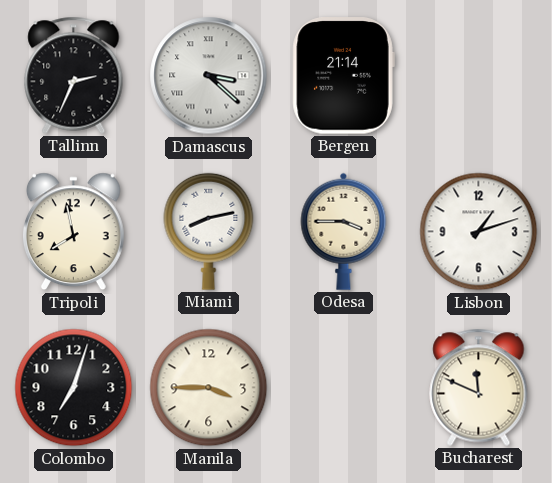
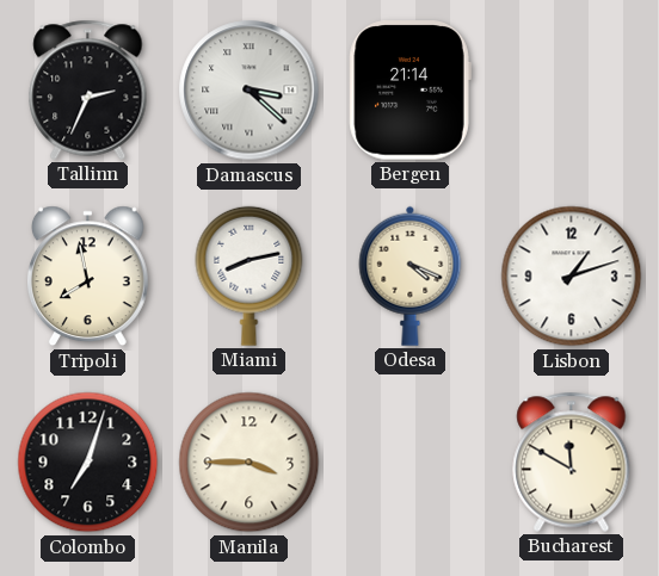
Odesa: 3:45 -> 4:19 (411, 275)
Bucharest: 11:49 -> 11:50 (572, 462)
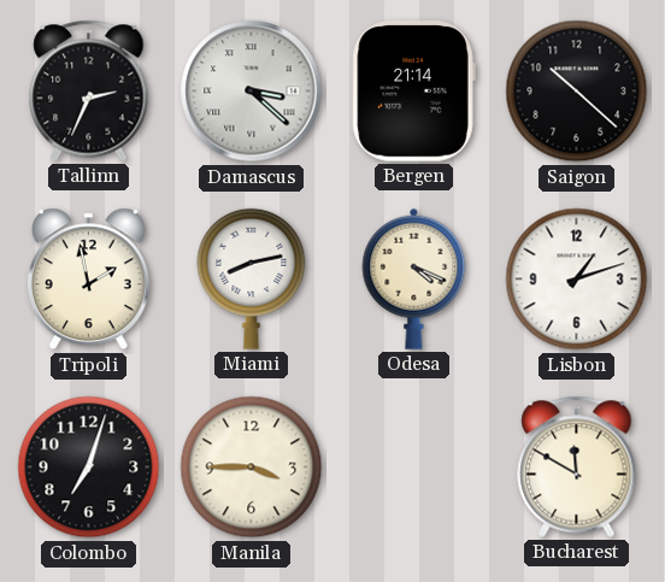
Saigon: none -> 10:22 (577, 92)
Tripoli: 7:58 -> 1:58 (88, 280)
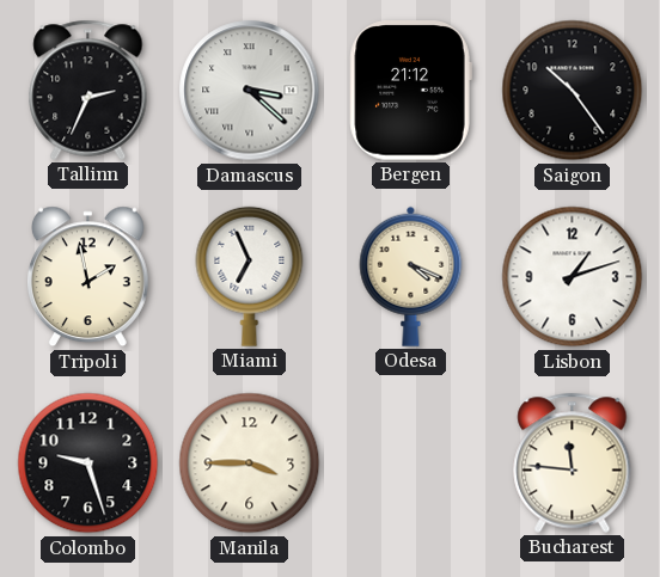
Bergen: 21:14 -> 21:12 (410, 91)
Saigon: 10:22 -> 10:24 (573, 91)
Miami: 8:13 -> 6:56 (250, 276)
Colombo: 7:03 -> 9:27 (88, 464)
Bucharest: 11:50 -> 11:46 (573, 462)
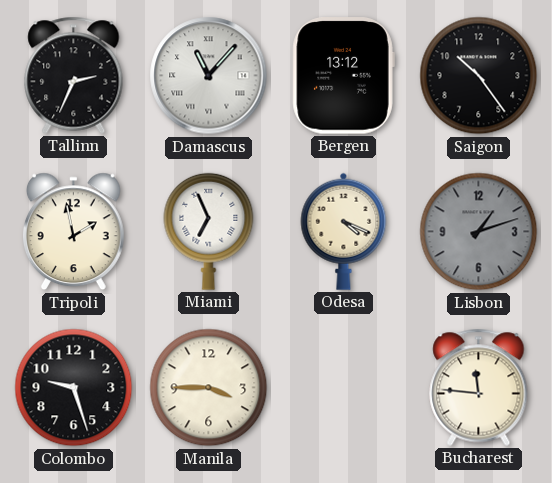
Damascus: 3:22 -> 11:07 (209, 76)
Bergen: 21:12 -> 13:12 (343, 76)
Lisbon dial: white -> grey (479, 232)
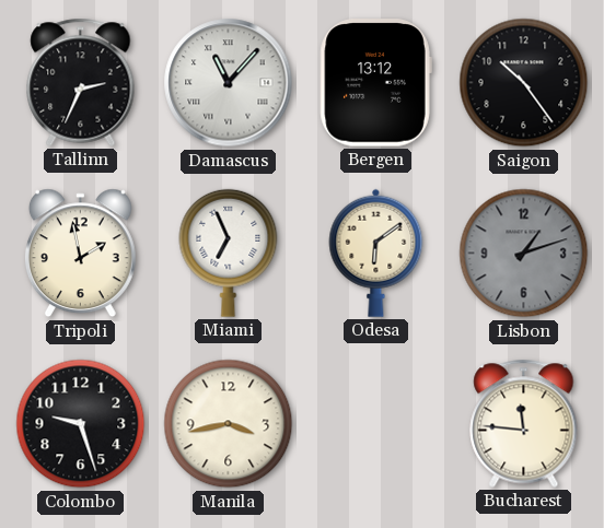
Odesa: 4:19 -> 6:09 (376, 253)
Manila: 3:45 -> 3:43 (229, 424)
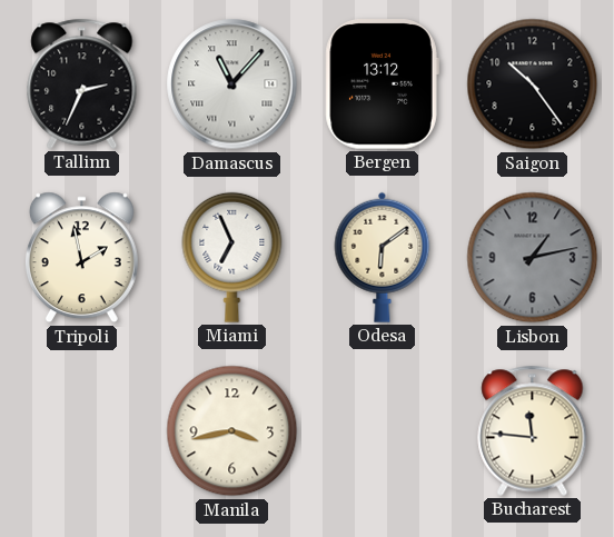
Lisbon: 1:12 -> 1:13 (533, 258)
Colombo: 9:27 -> none (81, 424)
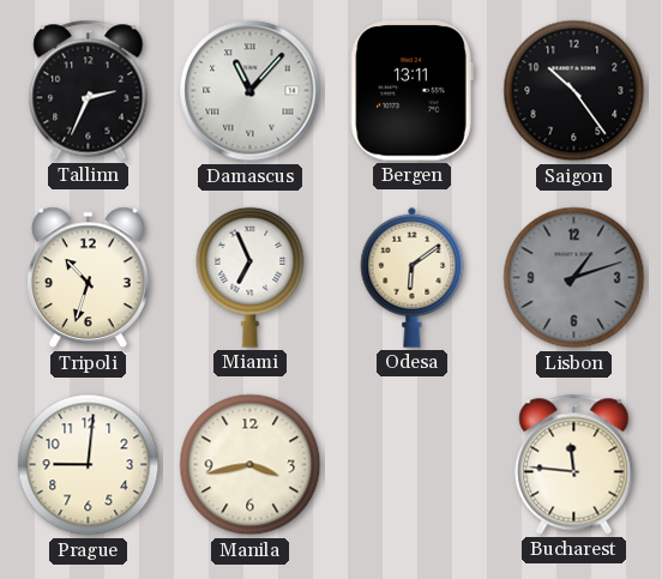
Bergen: 13:12 -> 13:11 (411, 91)
Tripoli: 1:58 -> 10:33 (88, 278)
Lisbon: 1:13 -> 1:12 (574, 278)
Prague: none -> 9:01 (89, 465)
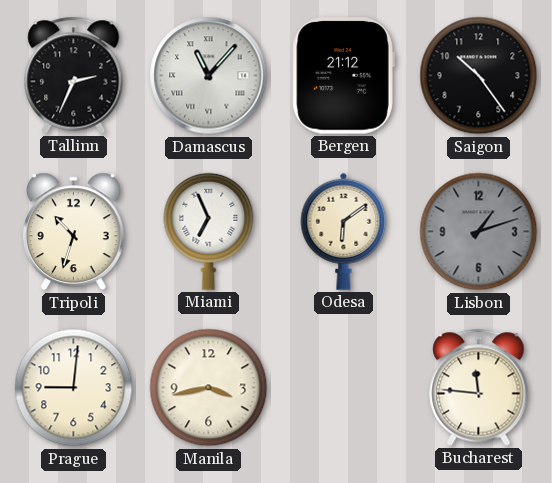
Bergen: 13:11 -> 21:12 (343, 76)
